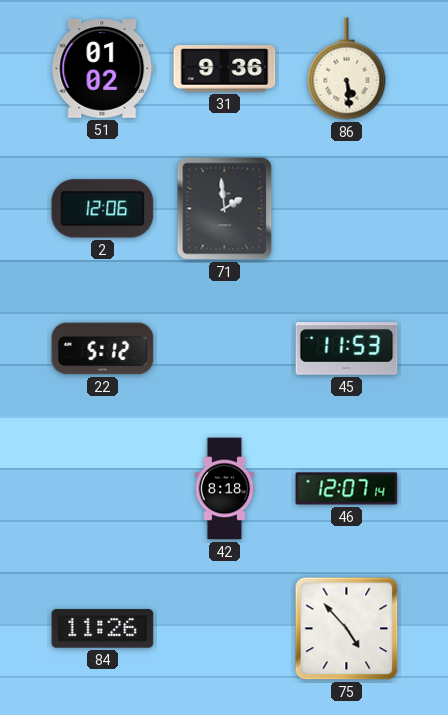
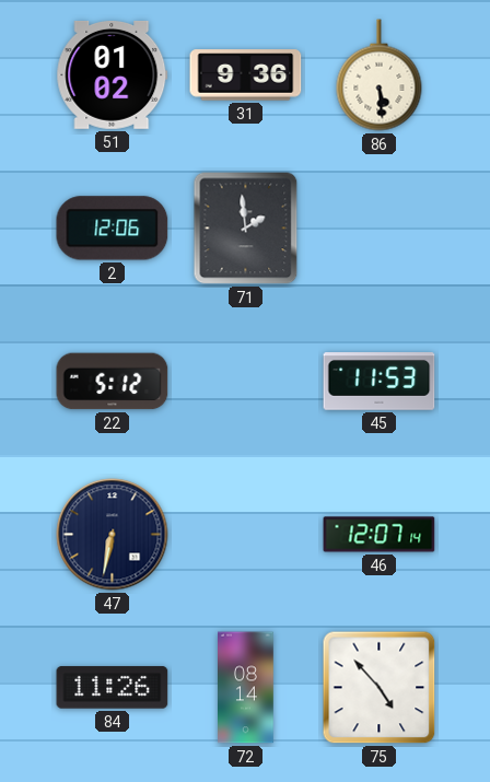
47: none -> 6:32 (113, 535)
42: 8:18 -> none (225, 489)
72: none -> 08:14 (246, 688)
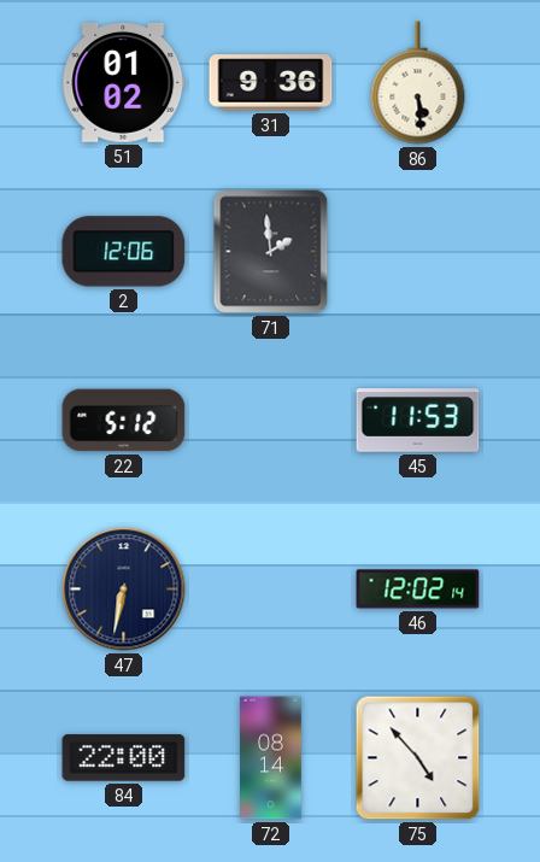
46: 12:07 -> 12:02 (418, 590)
84: 11:26 -> 22:00 (124, 758)
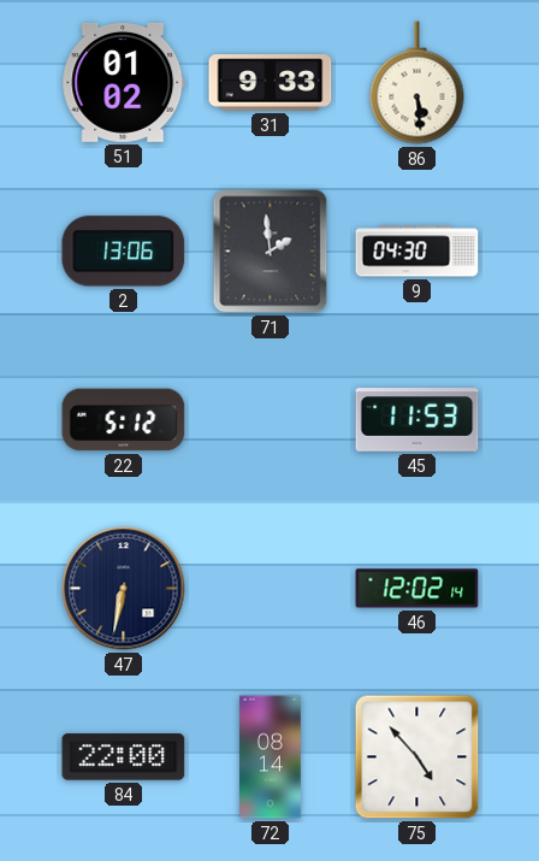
31: 9:36 -> 9:33 (271, 83)
2: 12:06 -> 13:06 (124, 252)
9: none -> 04:30 (417, 252)
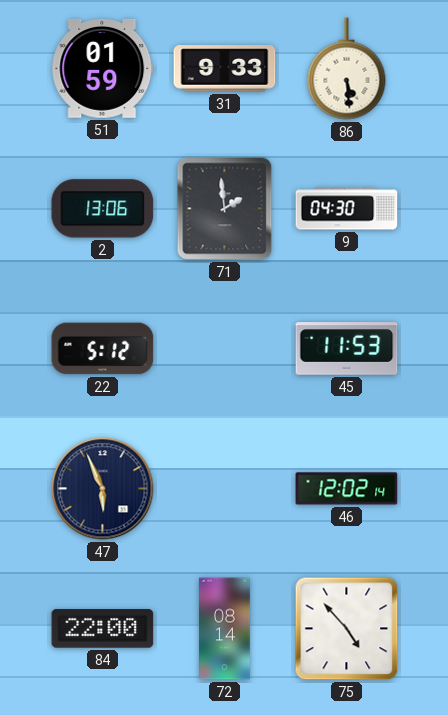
51: 01:02 -> 01:59 (103, 68)
47: 6:32 -> 5:56 (103, 489)
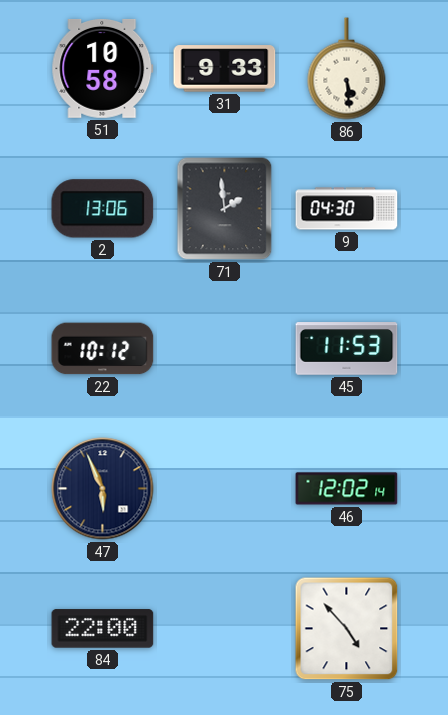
51: 01:59 -> 10:58 (103, 68)
22: 5:12 -> 10:12 (103, 349)
72: 08:14 -> none (225, 629)
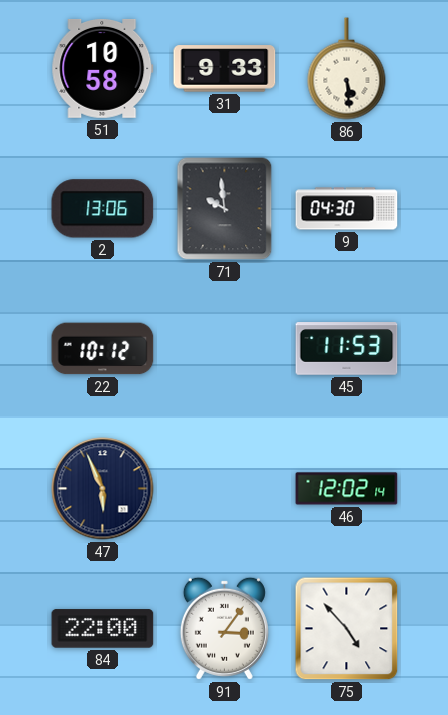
71: 1:59 -> 9:59 (225, 209)
91: none -> 3:06 (224, 628)
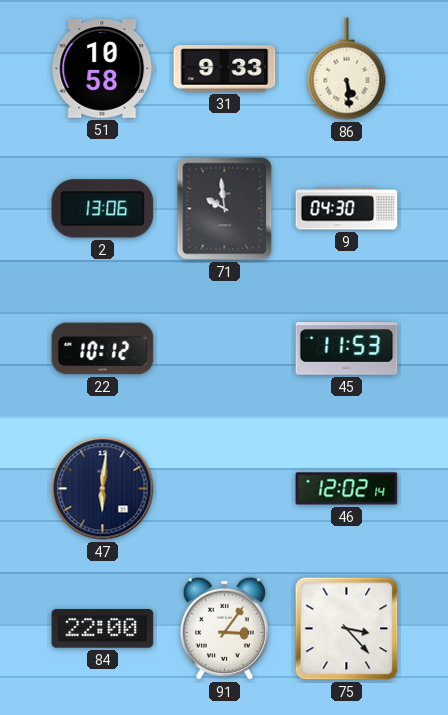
47: 5:56 -> 6:01 (103, 489)
75: 4:53 -> 3:23 (347, 629)
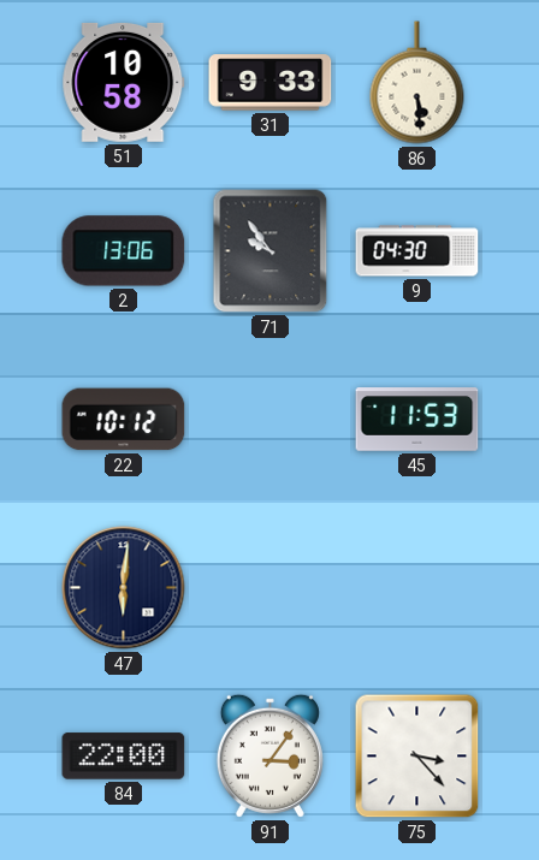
71: 9:59 -> 9:54 (271, 251)
46: 12:02 -> none (347, 489)
